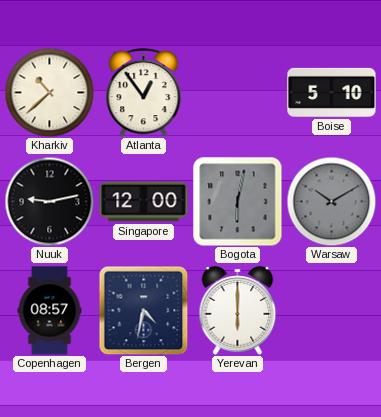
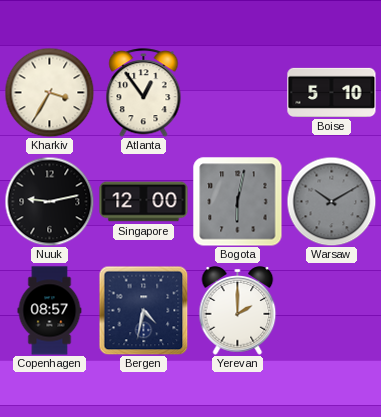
Kharkiv: 10:38 -> 3:35 (49, 92)
Yerevan: 6:00 -> 2:00 (238, 311)
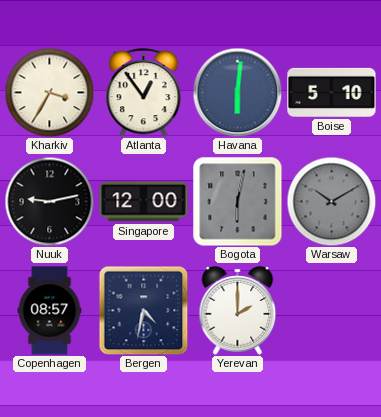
Havana: none -> 6:01 (237, 92)
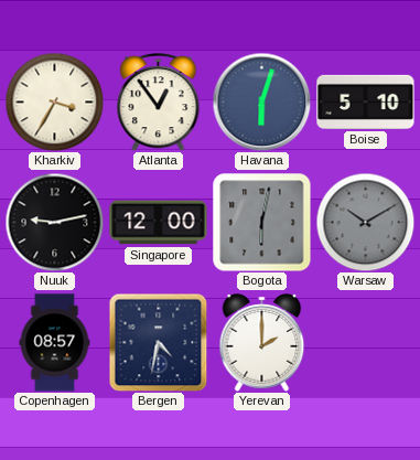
Havana: 6:01 -> 6:03 (261, 101)
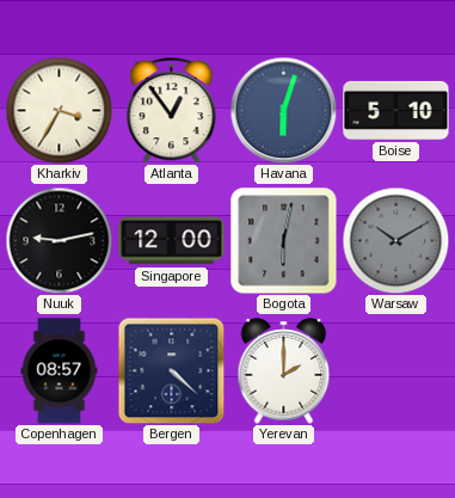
Bergen: 4:32 -> 4:22 (171, 370)
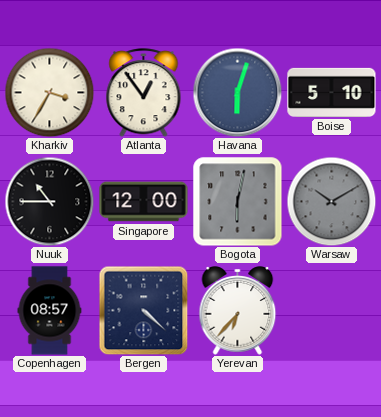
Nuuk: 9:13 -> 10:45 (49, 201)
Yerevan: 2:00 -> 6:37 (238, 311)
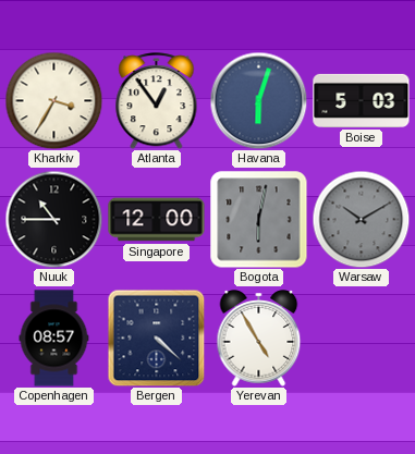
Boise: 5:10 -> 5:03 (362, 100)
Yerevan: 6:37 -> 4:55 (259, 339)
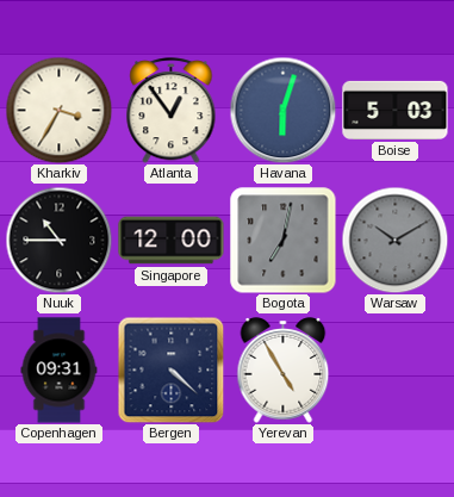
Bogota: 6:02 -> 7:02 (284, 241)
Copenhagen: 08:57 -> 09:31 (60, 371)
